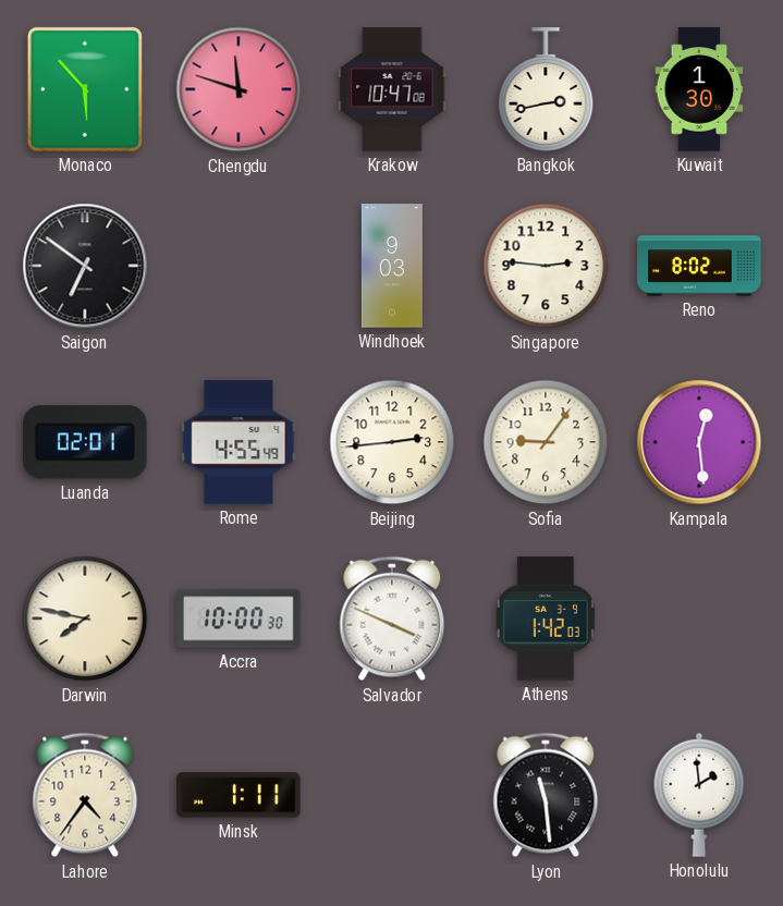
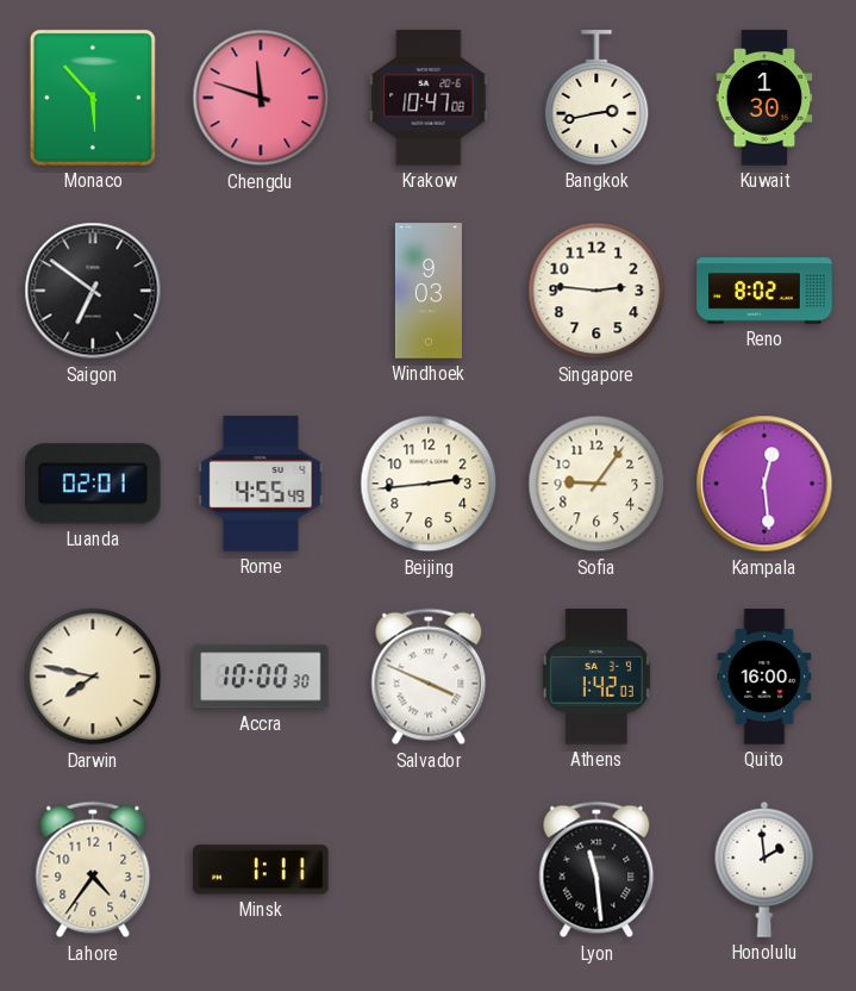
Quito: none -> 16:00 (764, 677)
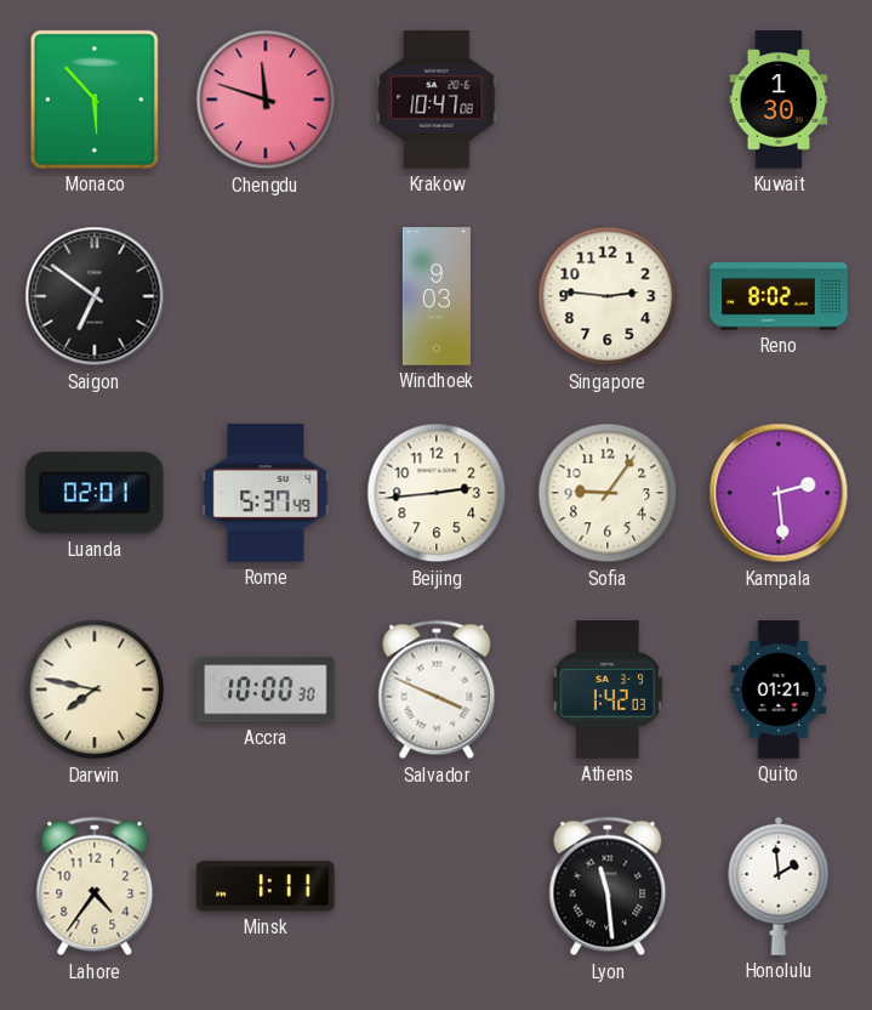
Bangkok: 2:43 -> none (596, 98)
Rome: 4:55 -> 5:37 (266, 493)
Kampala: 12:29 -> 2:29 (779, 493)
Quito: 16:00 -> 01:21 (779, 690)
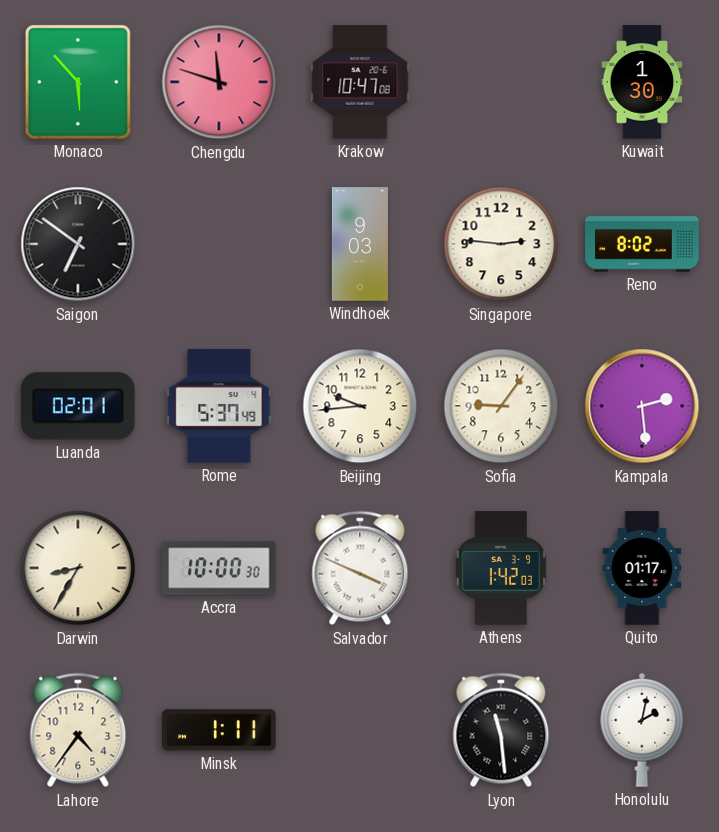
Beijing: 2:44 -> 9:44 (360, 406)
Darwin: 7:47 -> 8:35 (78, 568)
Quito: 01:21 -> 01:17 (642, 568)
Honolulu: 1:59 -> 2:02 (642, 730)
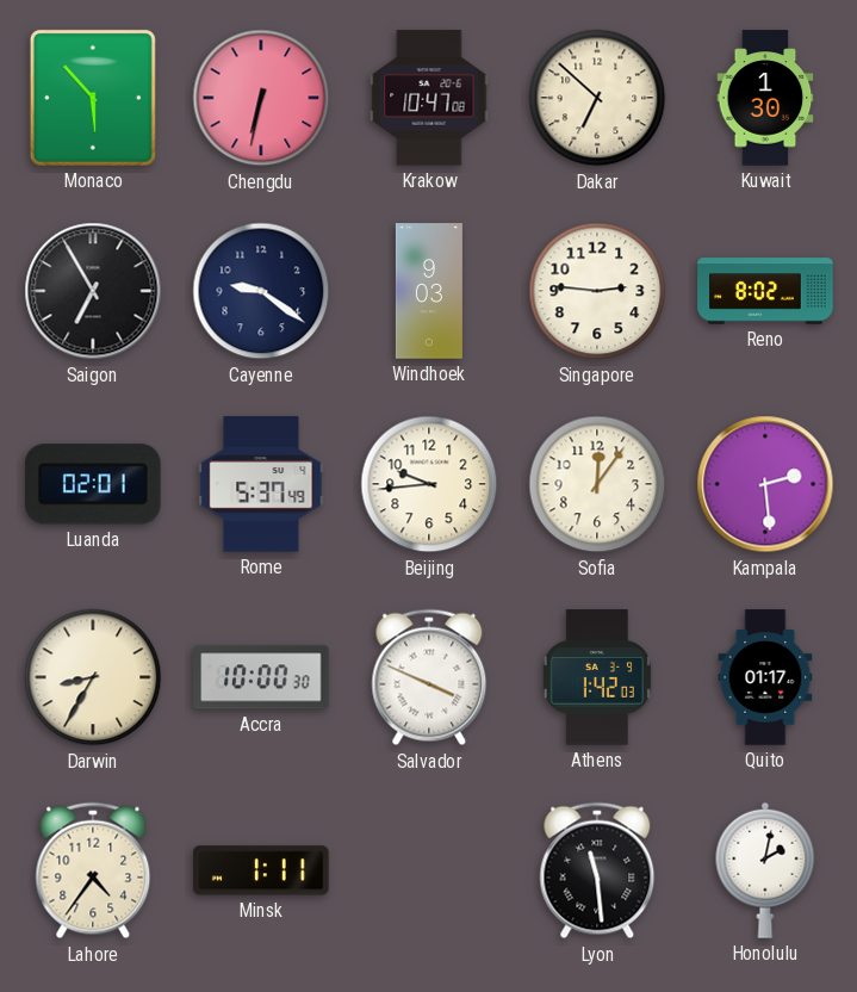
Chengdu: 11:48 -> 6:32 (261, 98)
Dakar: none -> 6:52 (597, 98)
Saigon: 6:51 -> 6:55 (93, 291)
Cayenne: none -> 9:21 (261, 291)
Sofia: 9:06 -> 12:06 (597, 484)
